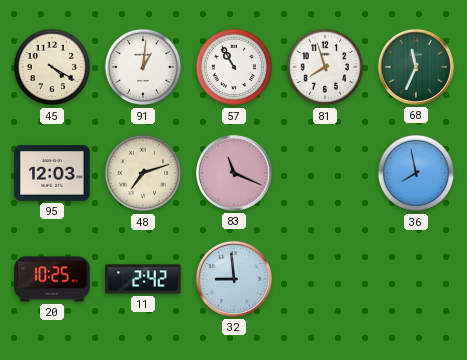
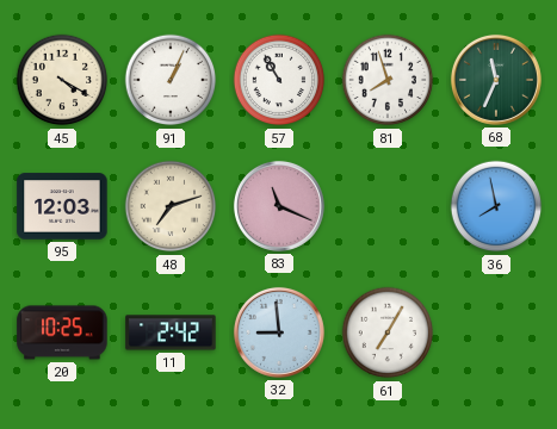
91: 1:01 -> 1:04 (171, 80)
61: none -> 7:05 (388, 332)
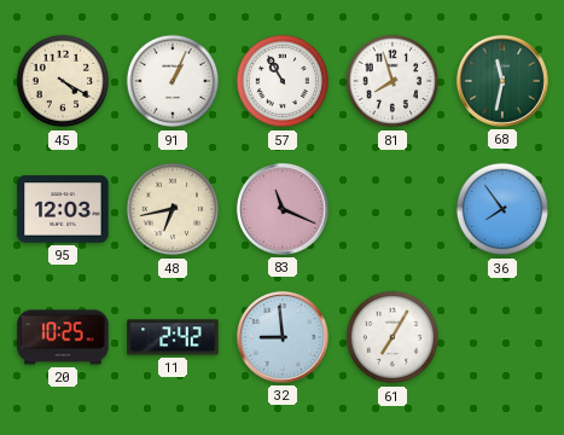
68: 11:34 -> 11:32 (502, 81)
48: 7:12 -> 6:43 (173, 209)
36: 7:58 -> 7:54 (502, 209)
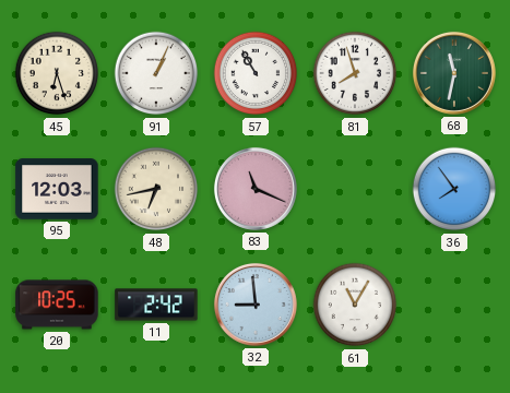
45: 4:20 -> 6:27 (57, 73)
61: 7:05 -> 11:05 (355, 305)
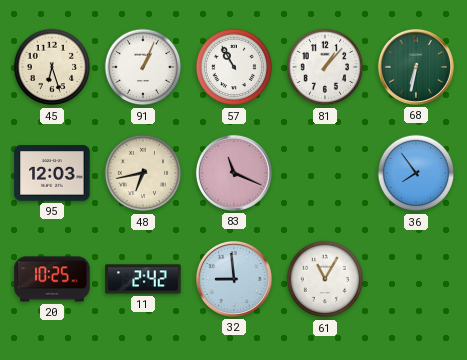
81: 7:57 -> 1:07 (325, 67)
68: 11:32 -> 6:32 (416, 67)
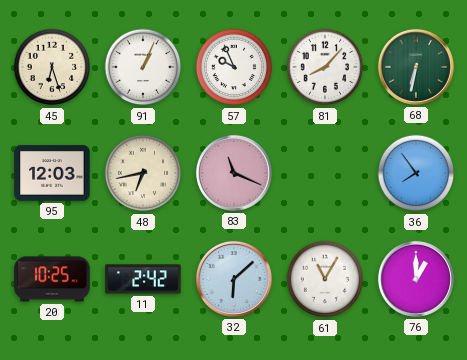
57: 10:55 -> 9:56 (234, 67)
81: 1:07 -> 8:07 (325, 67)
32: 8:59 -> 6:08 (234, 279)
76: none -> 1:00 (416, 279)
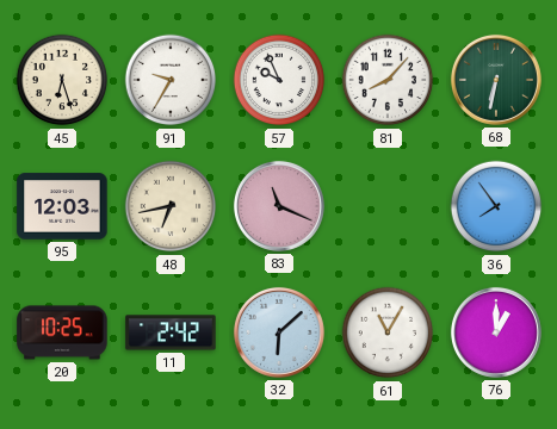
91: 1:04 -> 9:35 (171, 80)
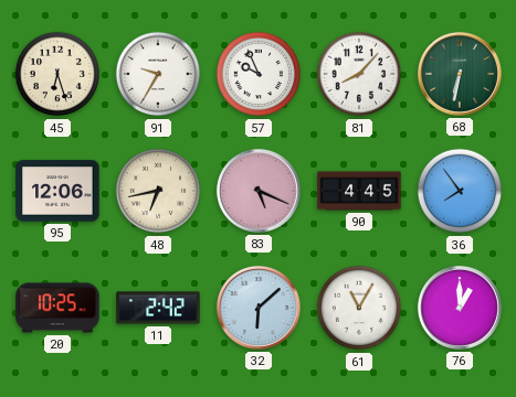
95: 12:03 -> 12:06 (57, 191)
83: 11:19 -> 5:19 (259, 191)
90: none -> 4:45 (359, 191)
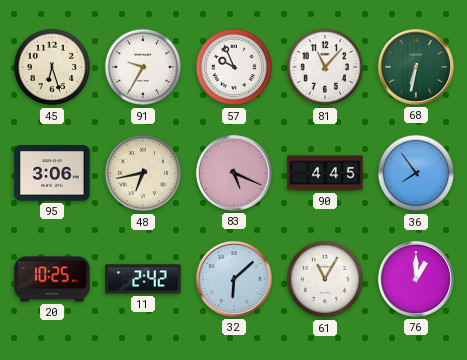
81: 8:07 -> 11:07 (325, 67)
95: 12:06 -> 3:06 (52, 173)
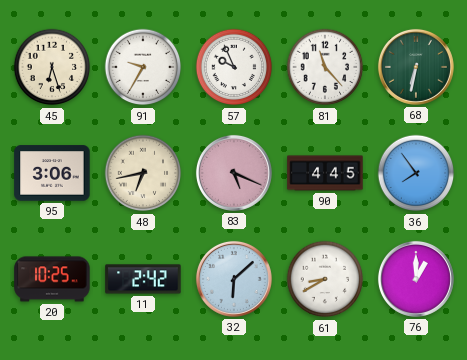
81: 11:07 -> 11:23 (325, 67)
61: 11:05 -> 8:40 (325, 279)
